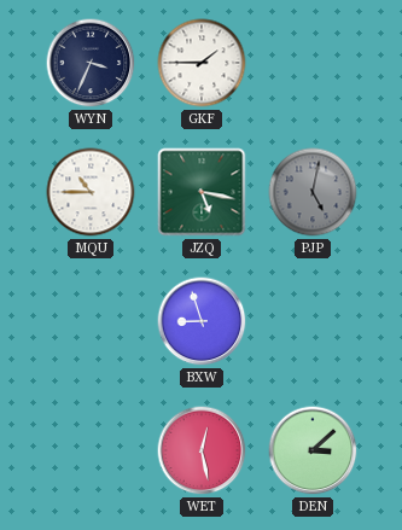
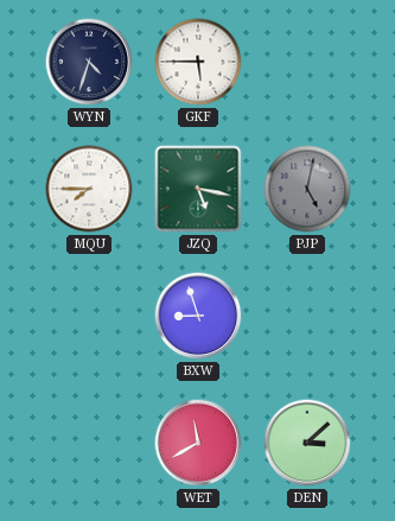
WYN: 3:34 -> 4:33 (89, 62)
GKF: 1:45 -> 5:45 (198, 62)
MQU: 10:45 -> 7:45 (89, 189)
WET: 12:28 -> 11:40 (198, 443)
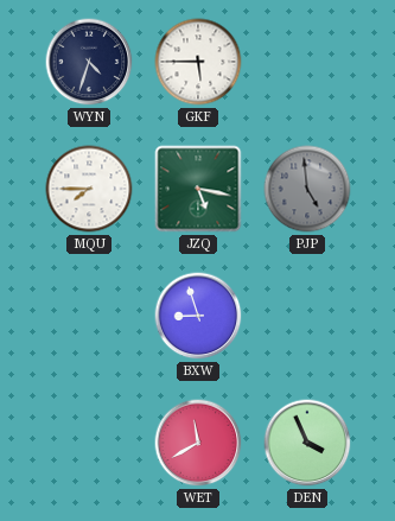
PJP: 5:02 -> 4:59 (307, 189)
DEN: 3:08 -> 3:56 (307, 443)
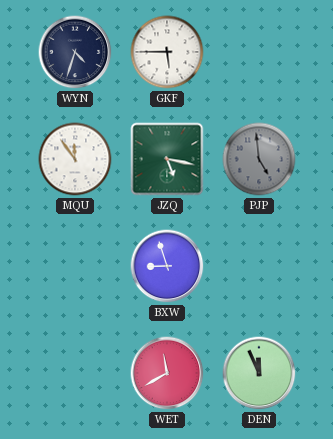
MQU: 7:45 -> 11:54 (75, 159)
DEN: 3:56 -> 11:56 (259, 373)
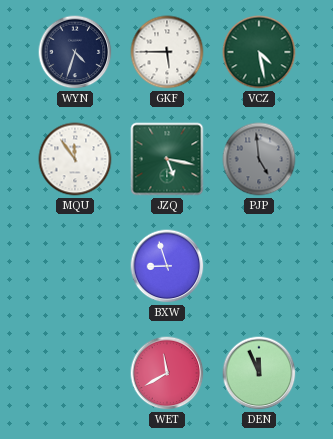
VCZ: none -> 4:28 (259, 52)
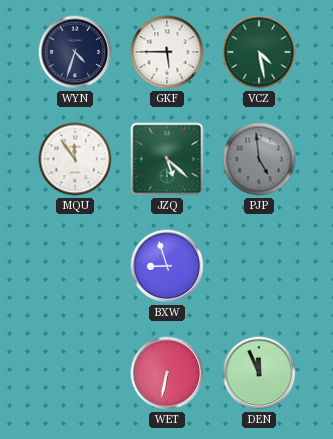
JZQ: 5:17 -> 5:22 (167, 159)
WET: 11:40 -> 6:32 (167, 373)
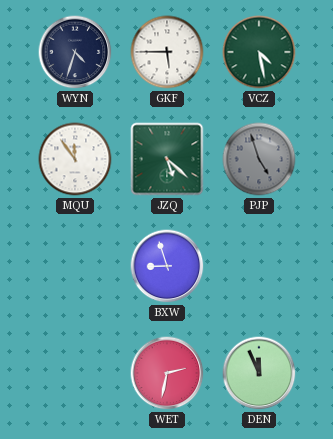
PJP: 4:59 -> 4:57 (259, 159)
WET: 6:32 -> 2:32 (167, 373)
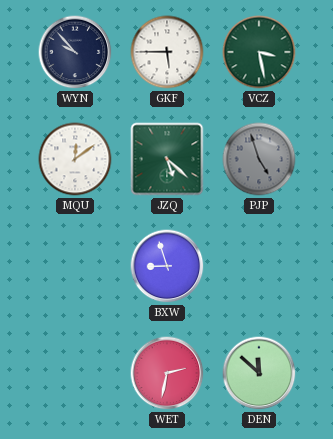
WYN: 4:33 -> 9:53 (75, 52)
VCZ: 4:28 -> 3:28 (259, 52)
MQU: 11:54 -> 12:09 (75, 159)
DEN: 11:56 -> 11:52 (259, 373)
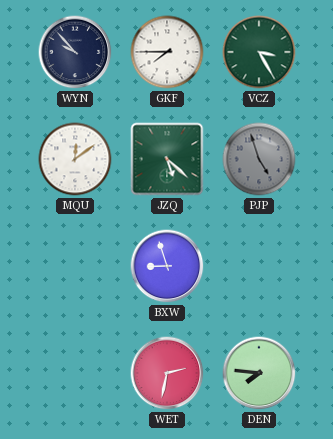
GKF: 5:45 -> 7:45 (167, 52)
VCZ: 3:28 -> 3:25 (259, 52)
DEN: 11:52 -> 7:46 (259, 373)
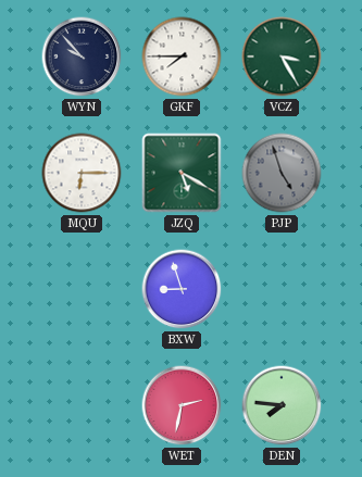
MQU: 12:09 -> 6:15 (82, 173)
JZQ: 5:22 -> 5:20 (182, 173)
